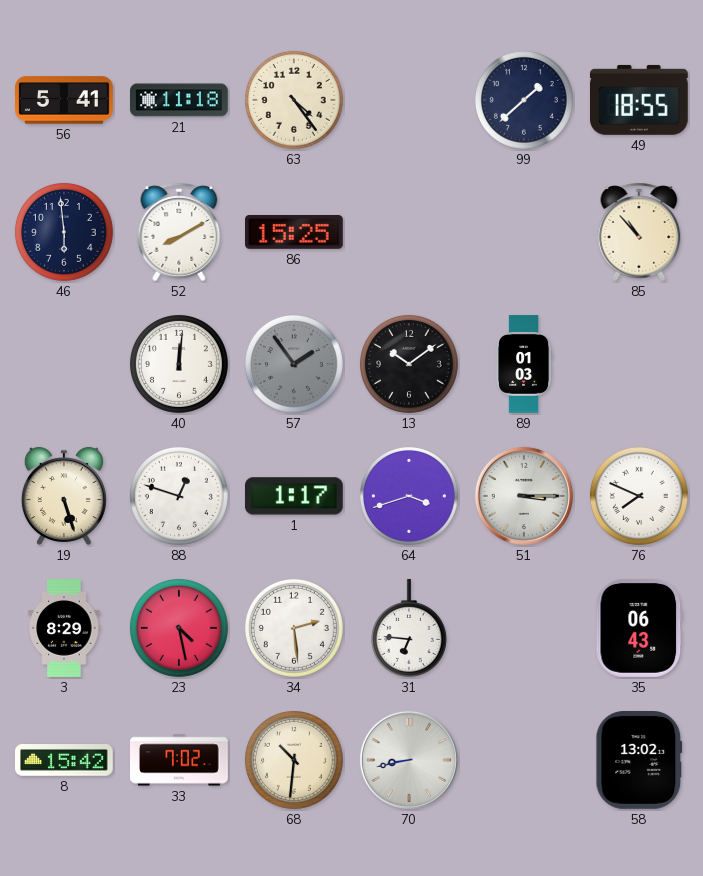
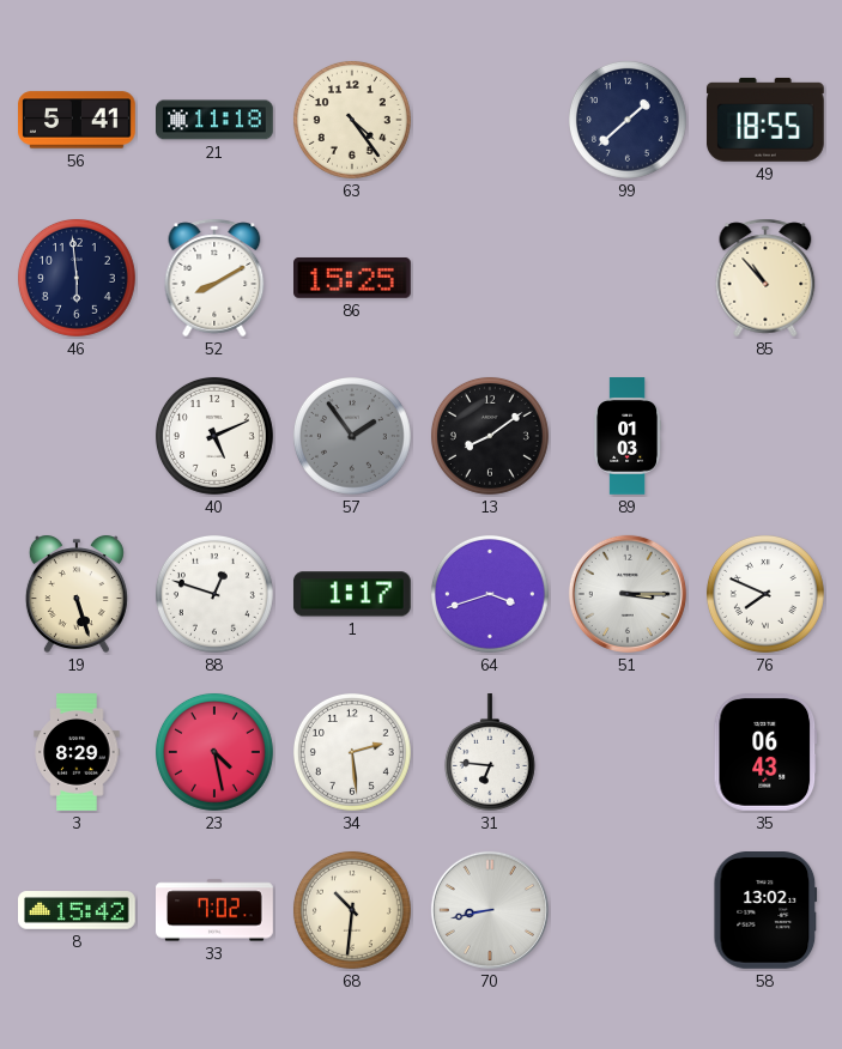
40: 12:01 -> 5:11 (214, 436)
13: 10:09 -> 8:09 (490, 436)
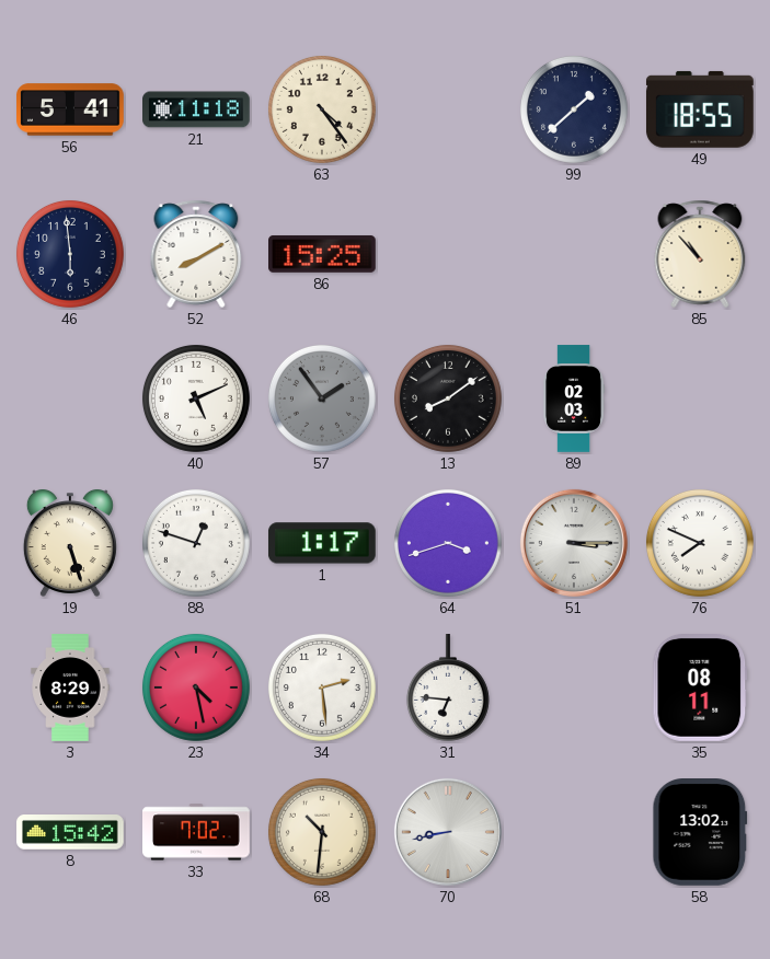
89: 01:03 -> 02:03 (574, 398)
35: 06:43 -> 08:11 (700, 689)
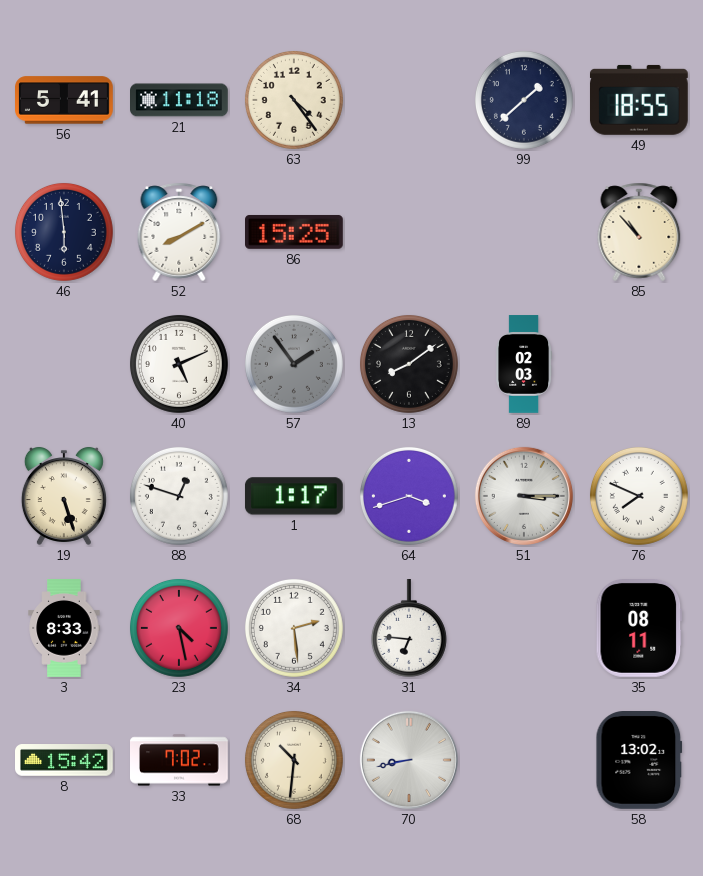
3: 8:29 -> 8:33 (64, 628)
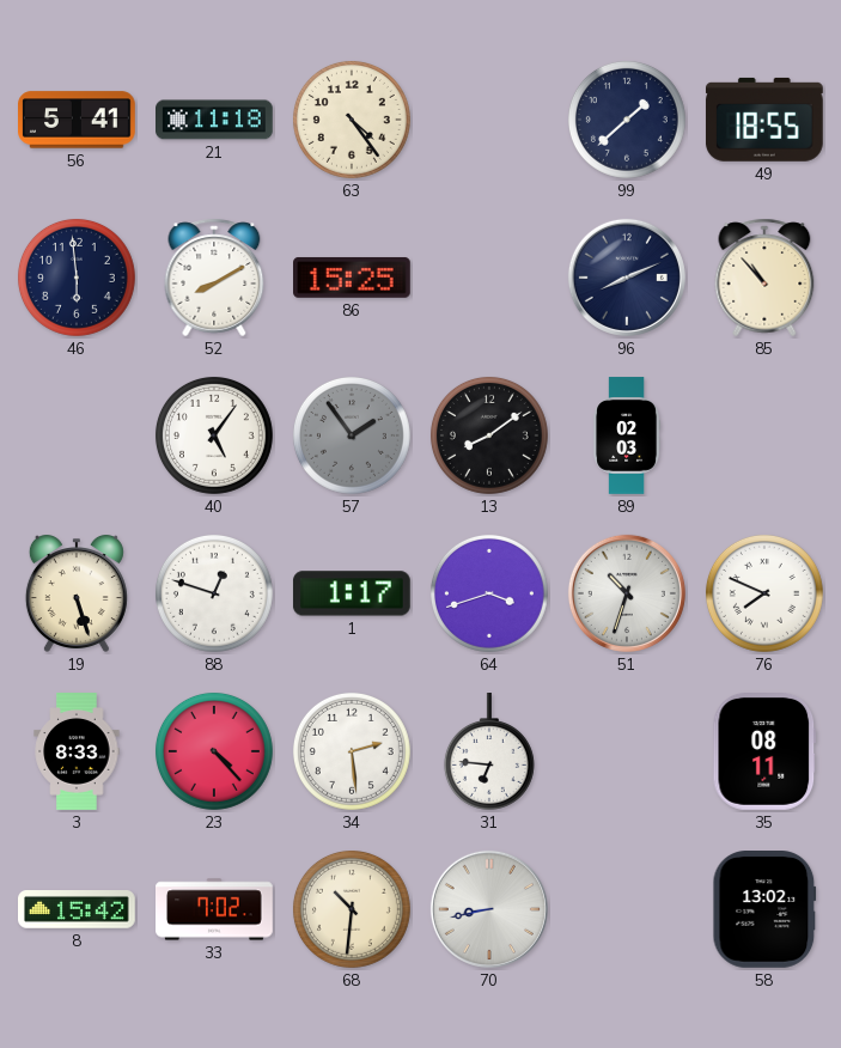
96: none -> 8:11 (627, 278)
40: 5:11 -> 5:06 (214, 435)
51: 3:15 -> 10:33 (627, 593)
23: 4:28 -> 4:23 (214, 751)
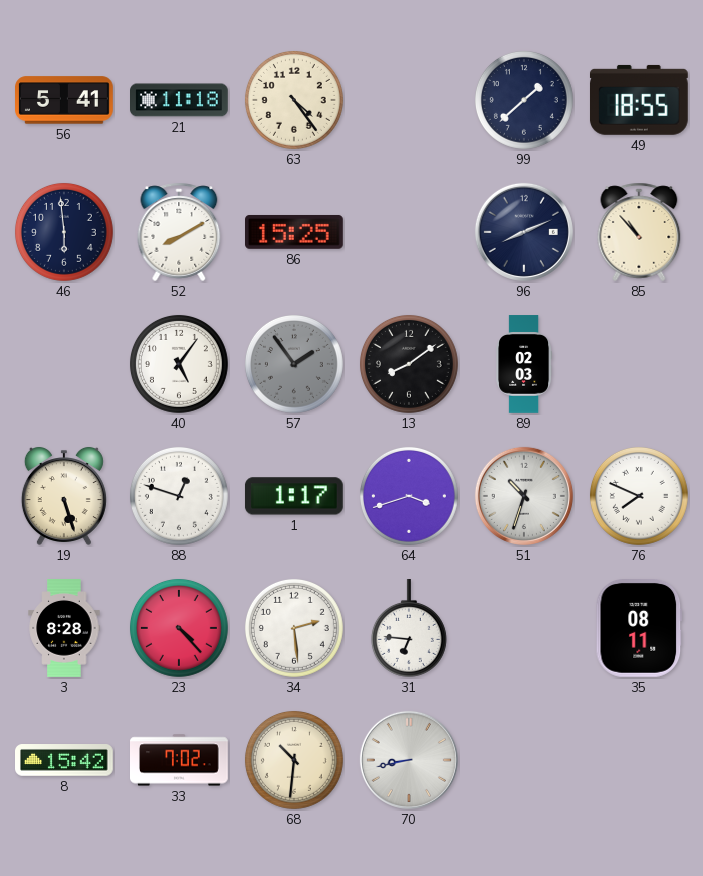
3: 8:33 -> 8:28 (64, 628)
58: 13:02 -> none (764, 910)
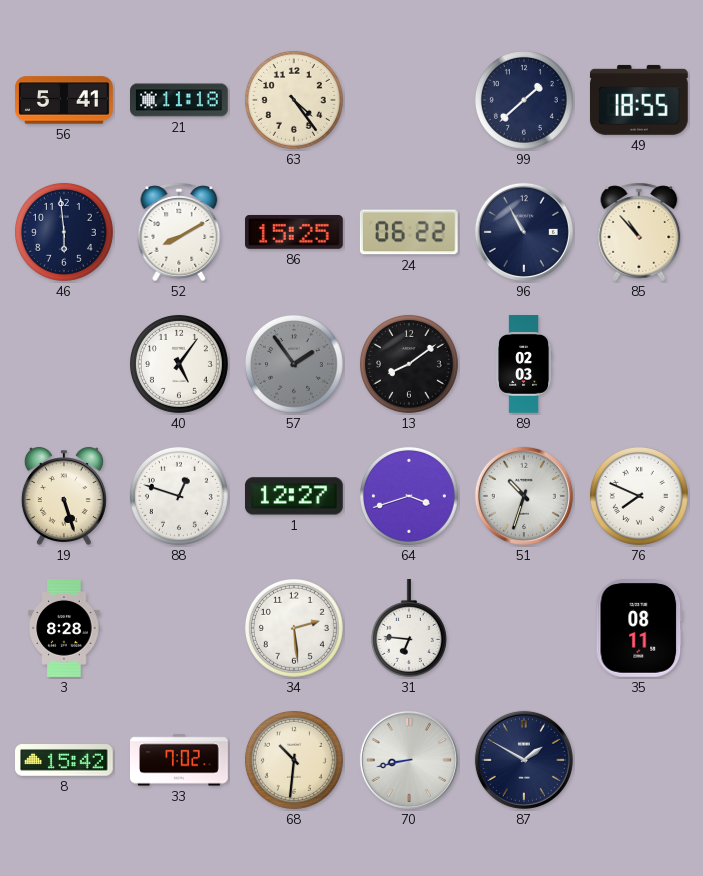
24: none -> 06:22 (409, 232)
96: 8:11 -> 10:55 (524, 232)
1: 1:17 -> 12:27 (294, 496)
23: 4:23 -> none (179, 628)
87: none -> 1:50 (524, 760)
